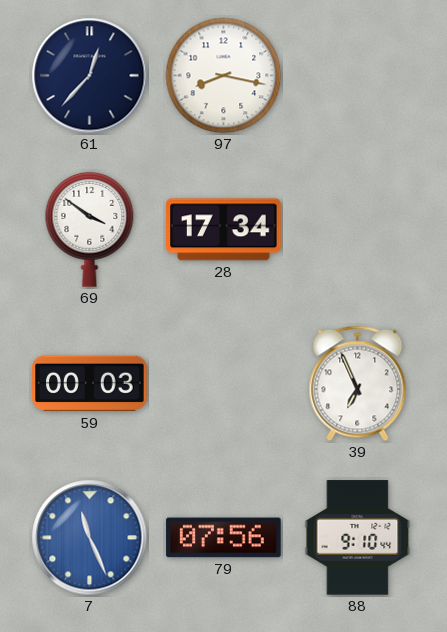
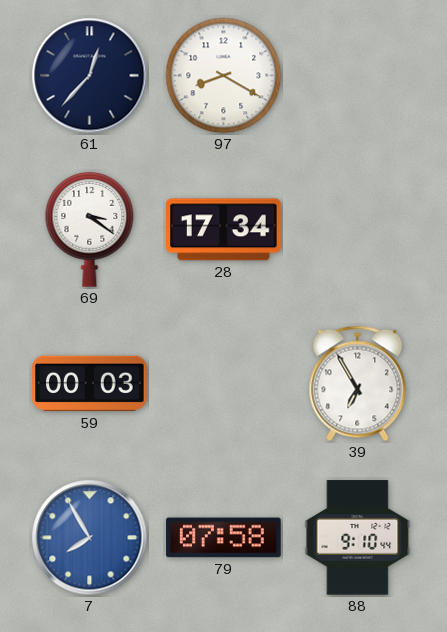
97: 8:17 -> 8:20 (224, 76)
69: 3:51 -> 3:21 (90, 229)
39: 6:56 -> 6:55 (358, 384)
7: 11:26 -> 7:55 (90, 538)
79: 07:56 -> 07:58 (224, 538)
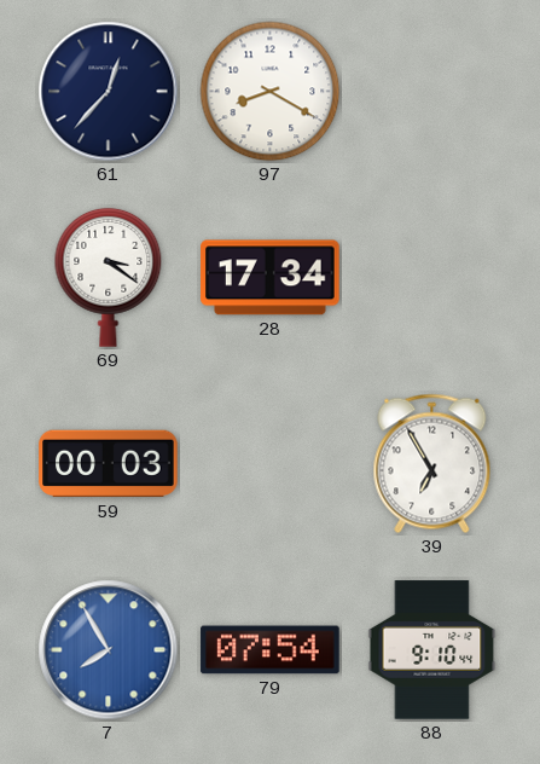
79: 07:58 -> 07:54 (271, 650)
